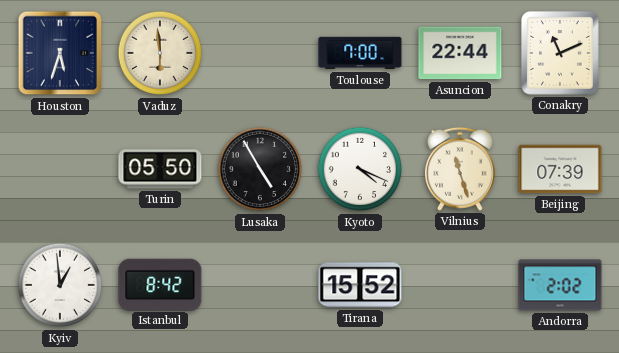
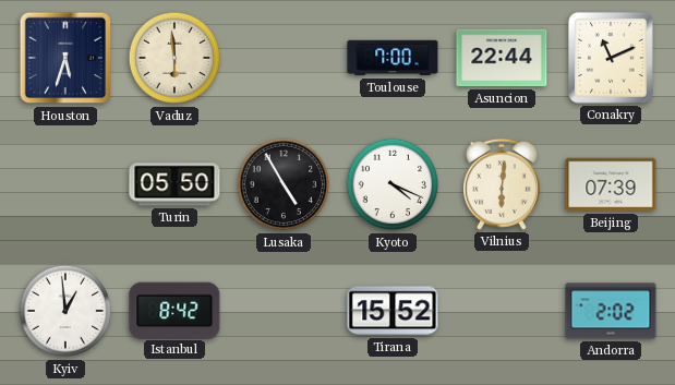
Vilnius: 11:27 -> 6:01 (502, 184)
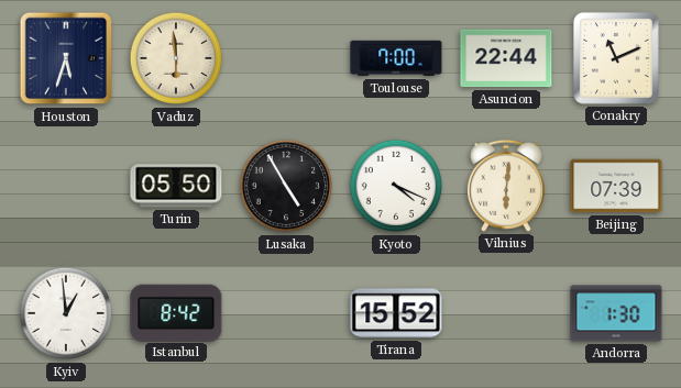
Andorra: 2:02 -> 1:30 (616, 313)
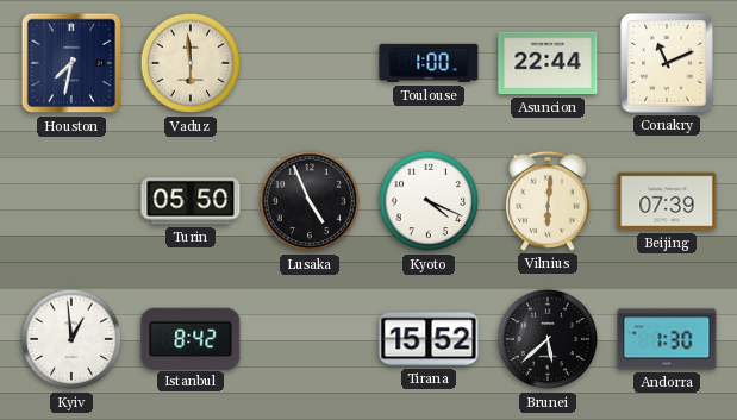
Houston: 5:33 -> 7:32 (71, 63)
Toulouse: 7:00 -> 1:00 (429, 63)
Lusaka: 4:55 -> 4:56 (310, 201)
Brunei: none -> 5:38 (548, 339)
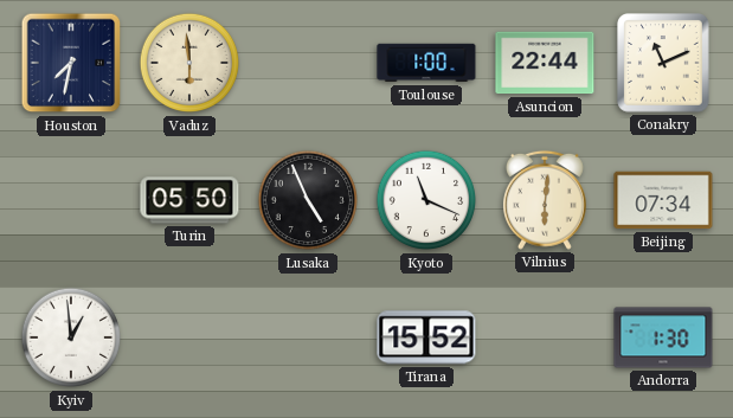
Kyoto: 4:19 -> 11:19 (426, 200)
Beijing: 07:39 -> 07:34 (663, 200)
Istanbul: 8:42 -> none (191, 338)
Brunei: 5:38 -> none (548, 339)
